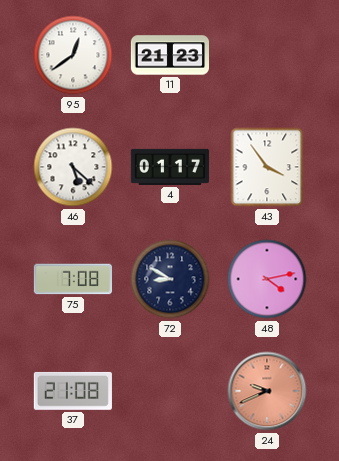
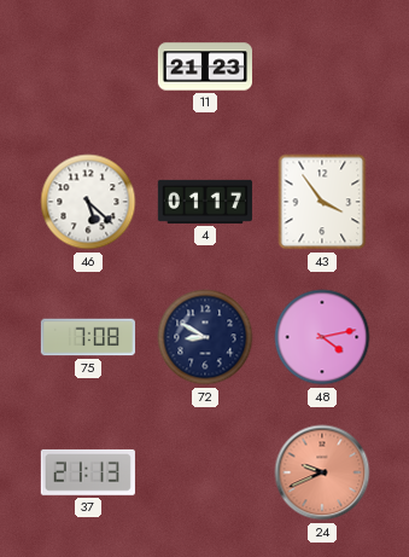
95: 12:39 -> none (73, 55)
37: 21:08 -> 21:13 (88, 472)
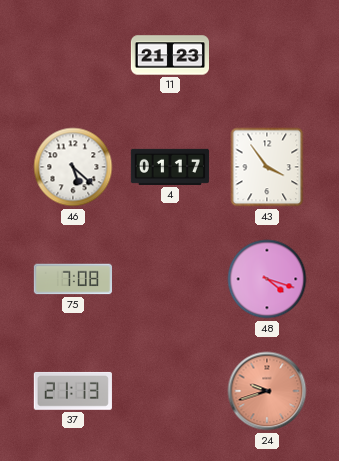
72: 8:50 -> none (205, 337)
48: 4:13 -> 4:18 (267, 279)
24: 9:41 -> 9:42 (267, 391)
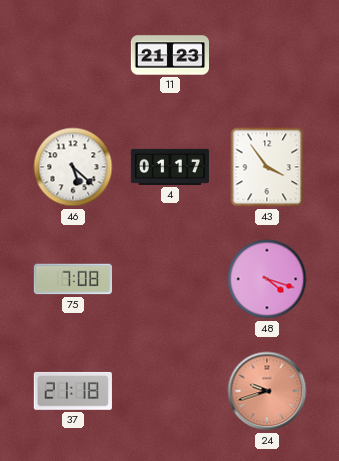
37: 21:13 -> 21:18 (73, 391)
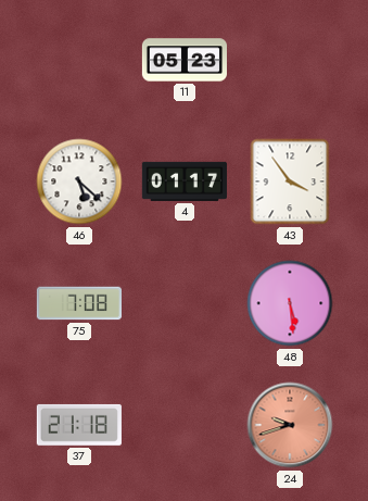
11: 21:23 -> 05:23 (183, 60)
48: 4:18 -> 5:29 (290, 303)
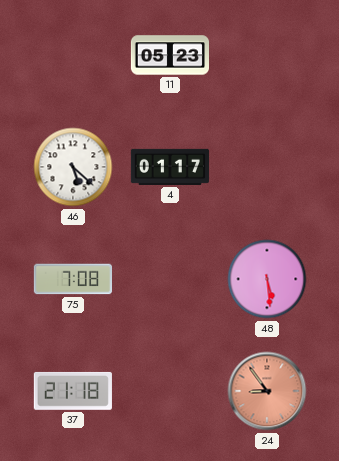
43: 3:54 -> none (290, 181)
24: 9:42 -> 8:54 (267, 391)
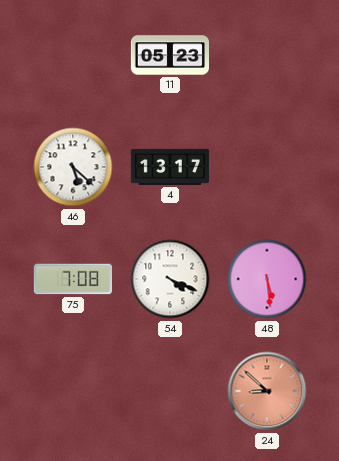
4: 01:17 -> 13:17 (170, 167)
54: none -> 4:19 (170, 279)
37: 21:18 -> none (73, 391)
24: 8:54 -> 8:52 (267, 391)
